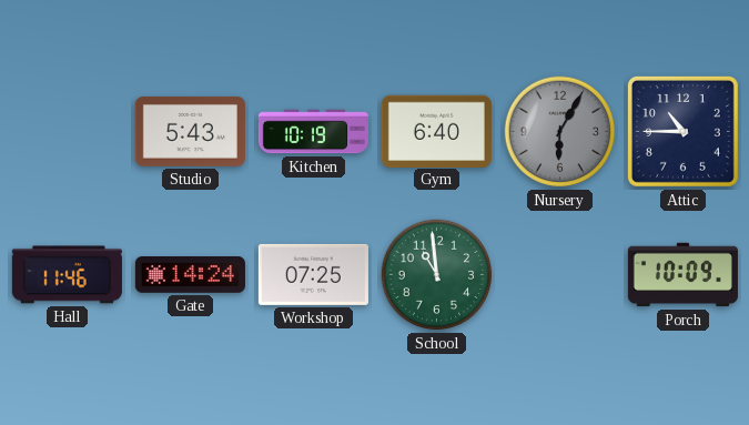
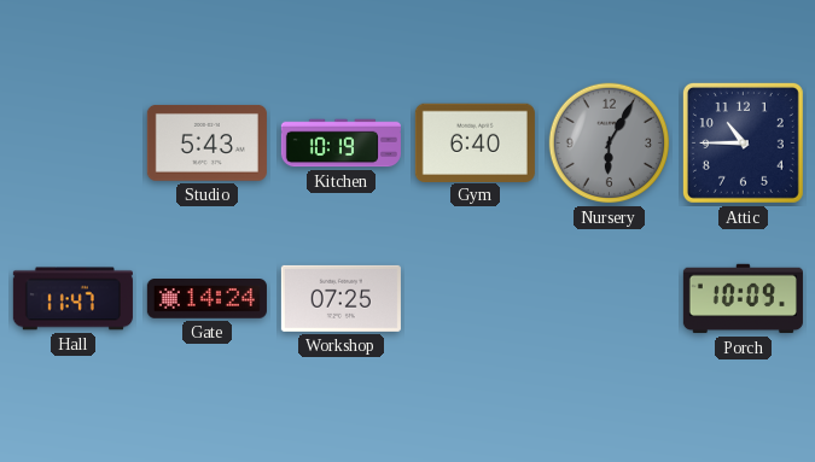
Hall: 11:46 -> 11:47 (72, 299)
School: 10:59 -> none (437, 275)
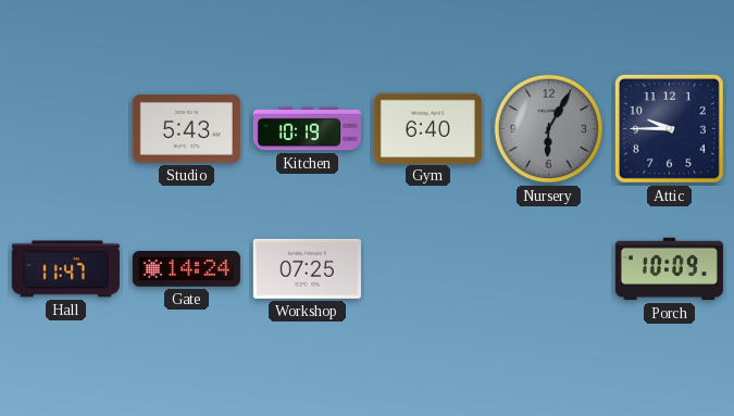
Attic: 10:45 -> 9:45 (669, 128)
